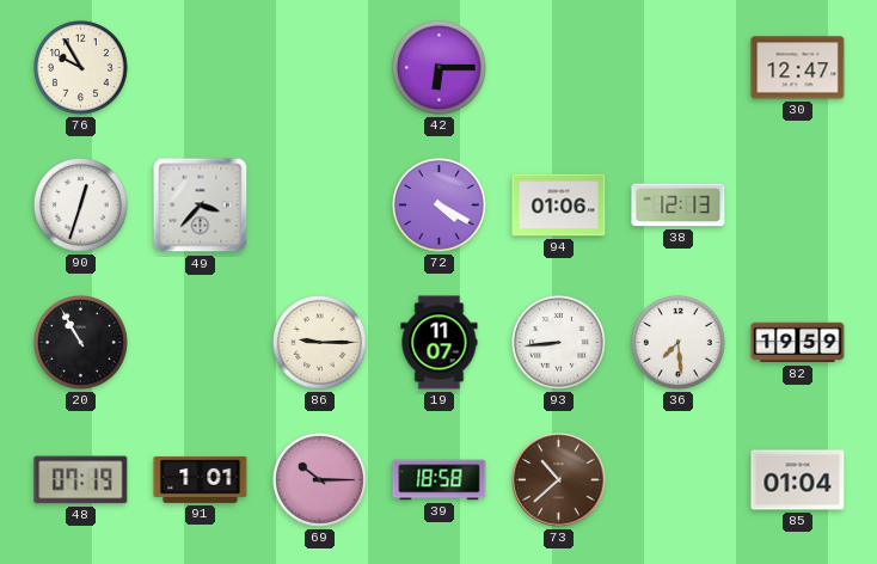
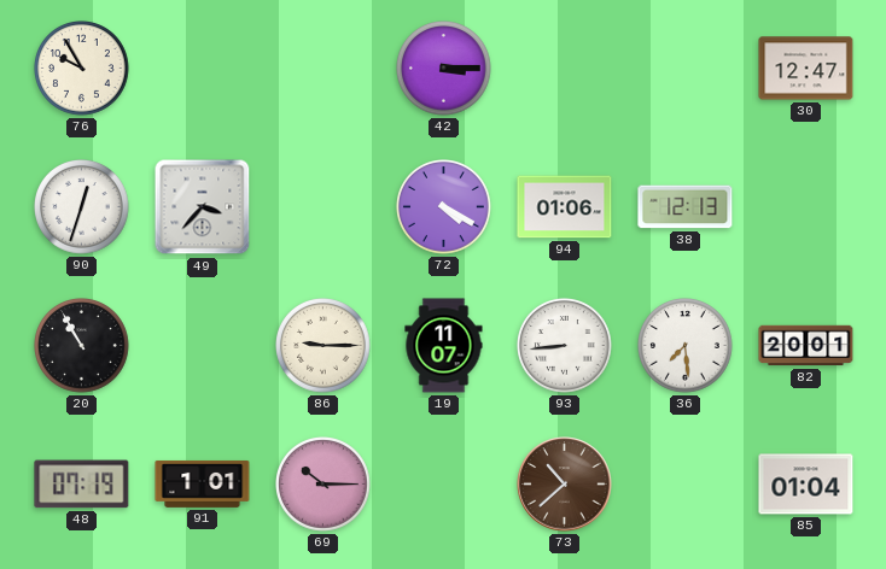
42: 6:15 -> 3:15 (444, 69)
82: 19:59 -> 20:01 (806, 346)
39: 18:58 -> none (440, 480)
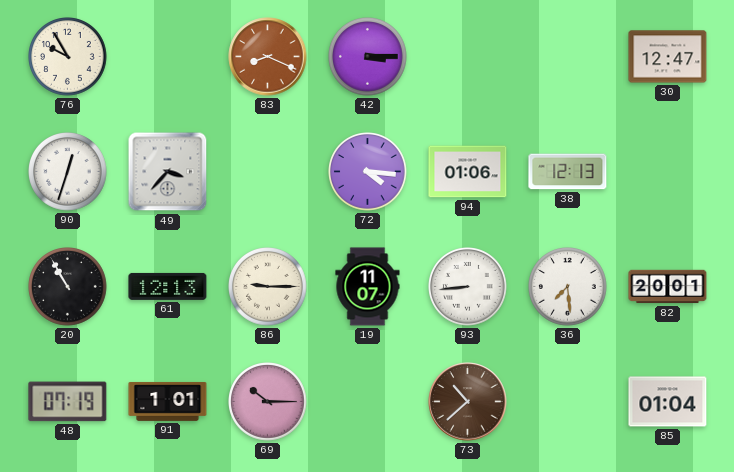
83: none -> 8:19 (268, 57)
72: 4:20 -> 4:16 (368, 172)
61: none -> 12:13 (168, 286)
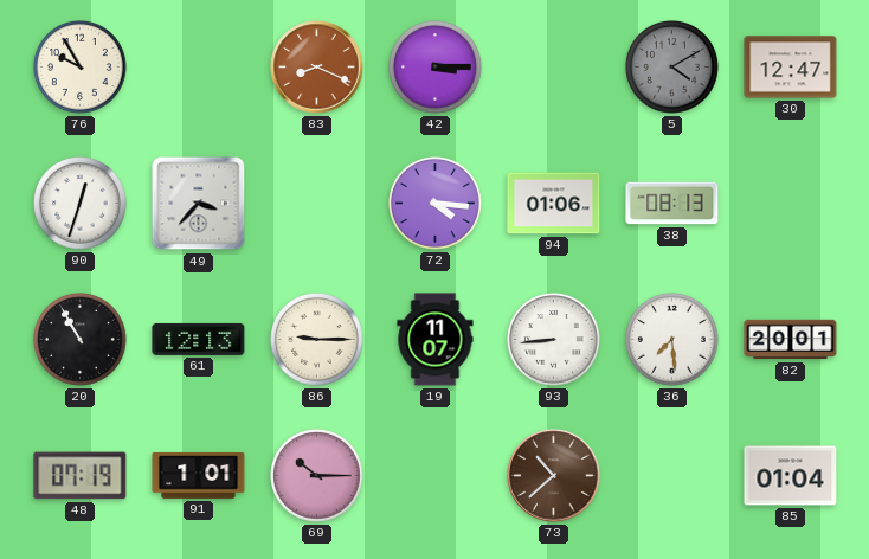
5: none -> 4:10 (672, 68)
38: 12:13 -> 08:13 (672, 204)
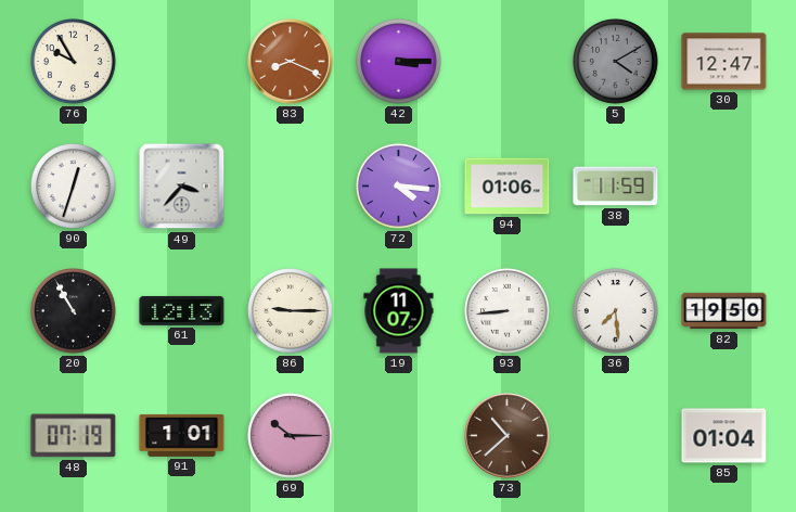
38: 08:13 -> 11:59 (616, 187)
82: 20:01 -> 19:50 (724, 311)
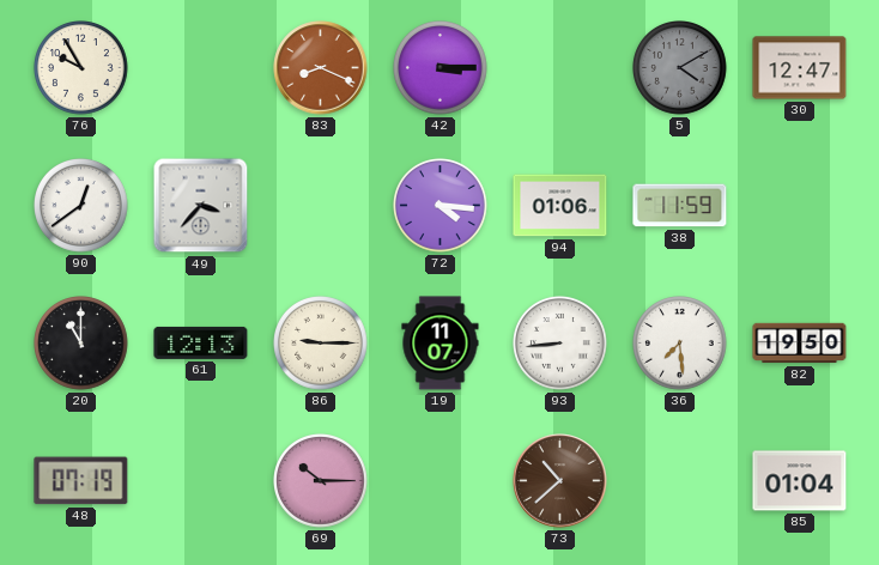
90: 12:33 -> 12:39 (81, 206)
20: 10:55 -> 11:00 (81, 344)
91: 1:01 -> none (182, 435)
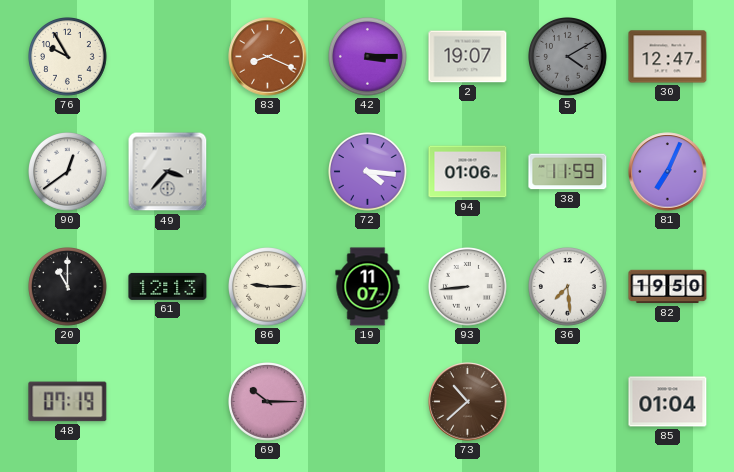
2: none -> 19:07 (468, 57)
81: none -> 7:04 (668, 172)
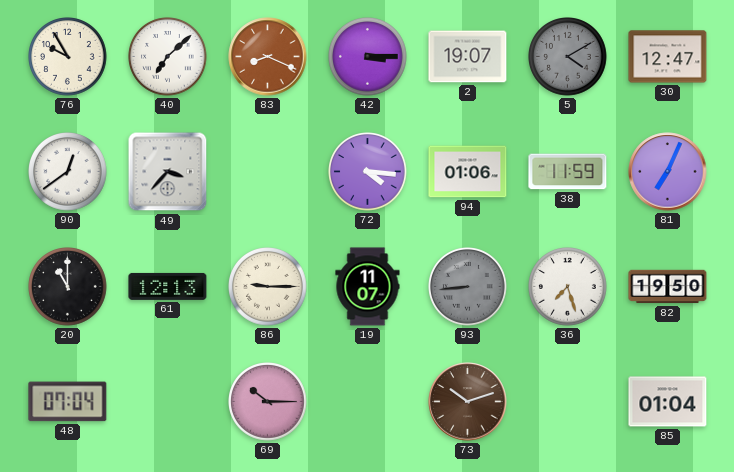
40: none -> 7:08 (168, 57)
93 dial: white -> grey (468, 287)
36: 7:29 -> 7:27 (568, 287)
48: 07:19 -> 07:04 (68, 402)
73: 10:38 -> 10:12 (468, 402)
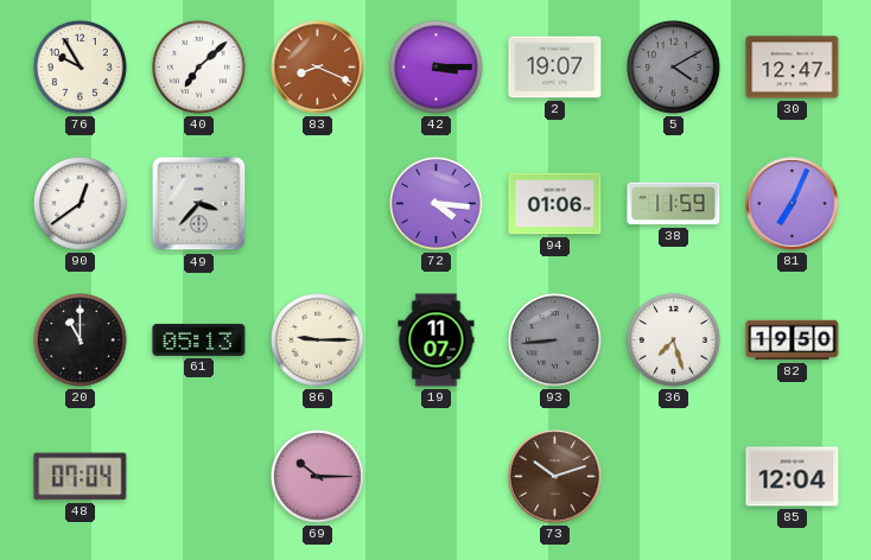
61: 12:13 -> 05:13 (199, 339)
85: 01:04 -> 12:04 (793, 477)
